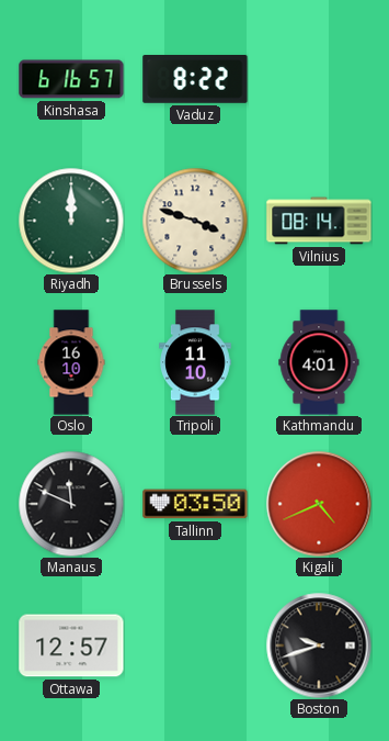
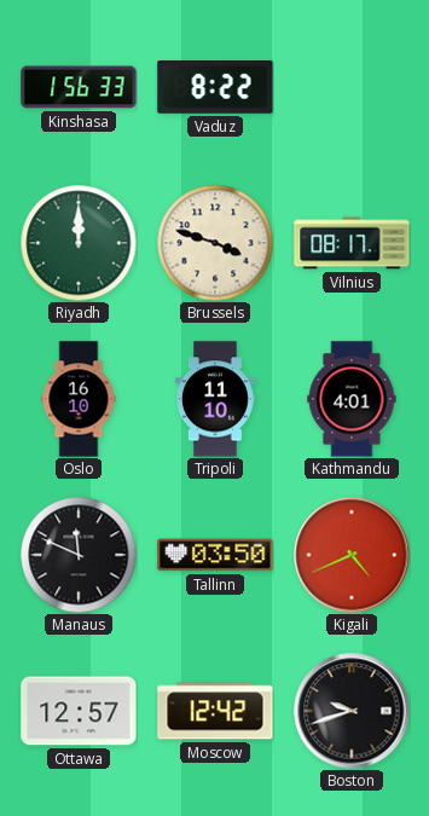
Kinshasa: 6:16 -> 1:56 (79, 87)
Vilnius: 08:14 -> 08:17 (352, 243)
Moscow: none -> 12:42 (215, 711)
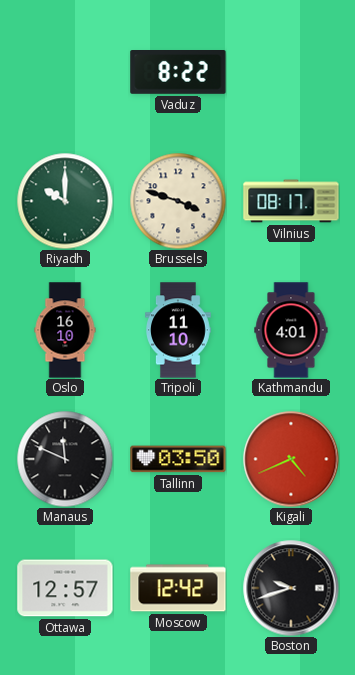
Kinshasa: 1:56 -> none (79, 87)
Riyadh: 12:00 -> 10:00 (65, 201)
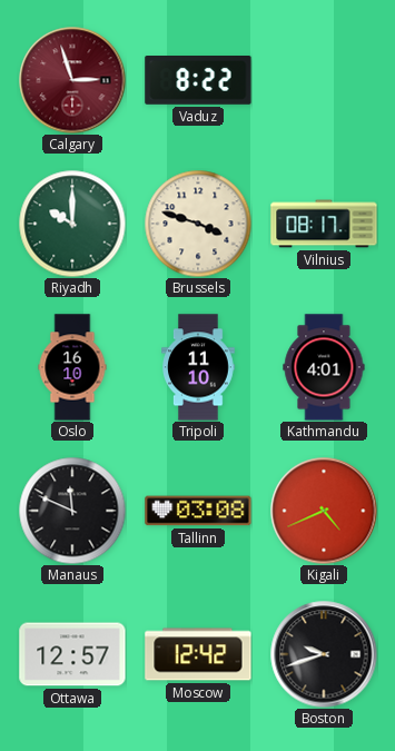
Calgary: none -> 2:57 (72, 80)
Tallinn: 03:50 -> 03:08 (198, 511)
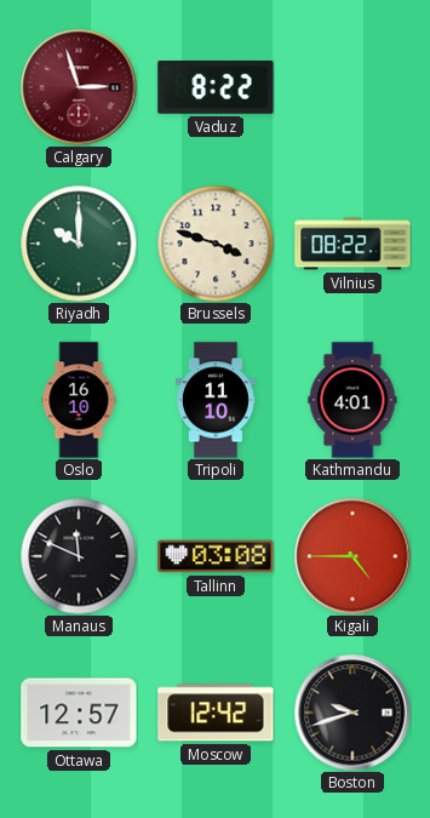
Vilnius: 08:17 -> 08:22 (352, 244)
Kigali: 4:41 -> 4:45 (352, 556)
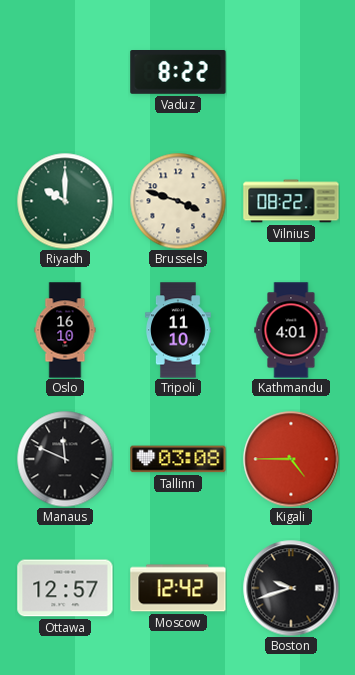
Calgary: 2:57 -> none (79, 87)
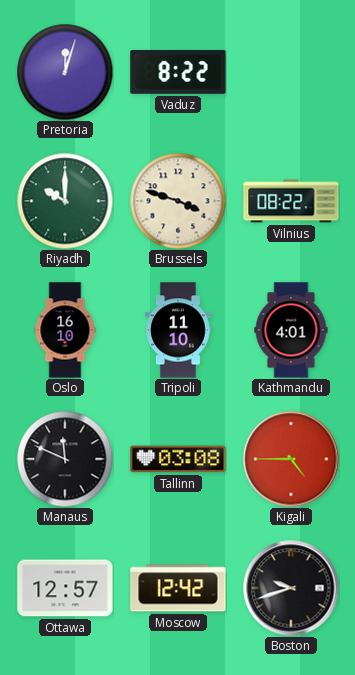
Pretoria: none -> 12:03 (65, 72)
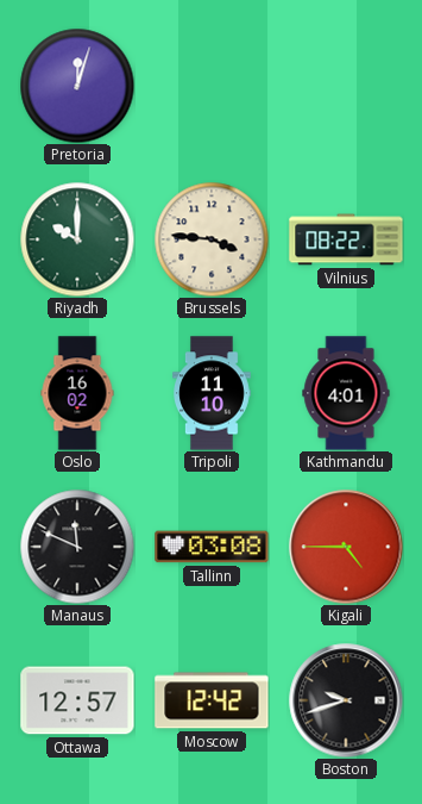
Vaduz: 8:22 -> none (178, 73)
Brussels: 3:48 -> 3:46 (212, 239)
Oslo: 16:10 -> 16:02 (77, 393)
